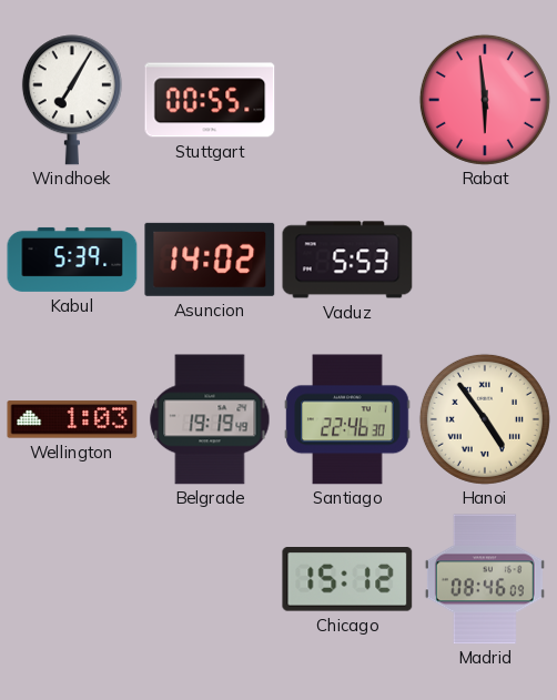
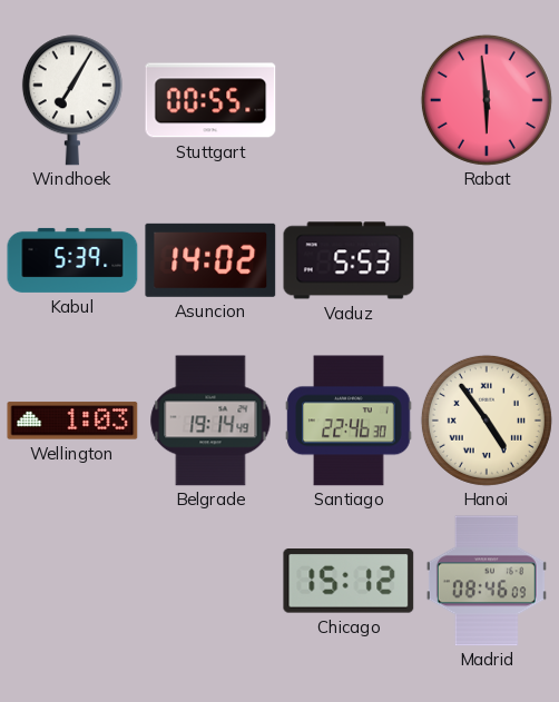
Belgrade: 19:19 -> 19:14 (210, 421)
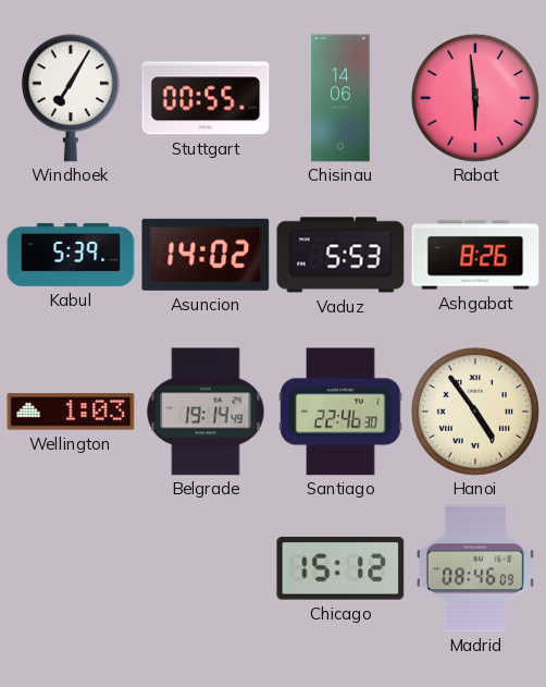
Chisinau: none -> 14:06 (340, 98)
Ashgabat: none -> 8:26 (475, 255)
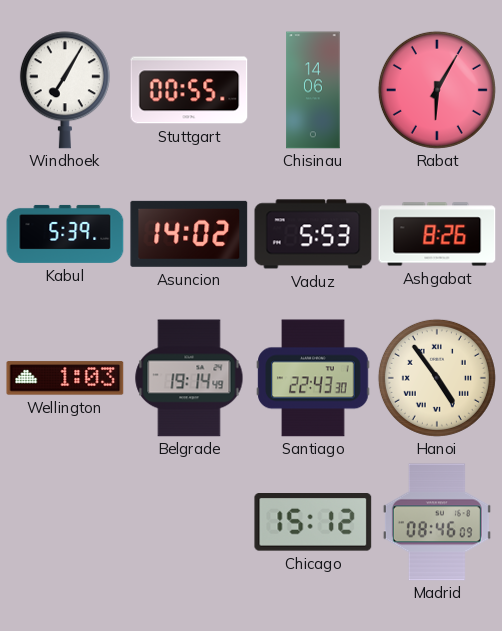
Rabat: 5:59 -> 6:05 (437, 90)
Santiago: 22:46 -> 22:43 (313, 378)
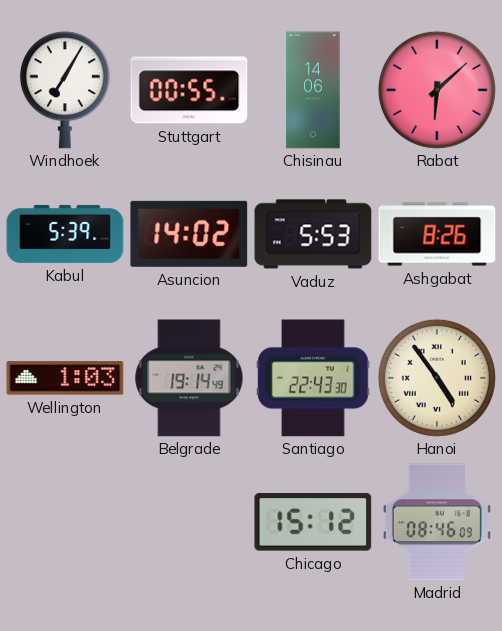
Rabat: 6:05 -> 6:08 (437, 90)
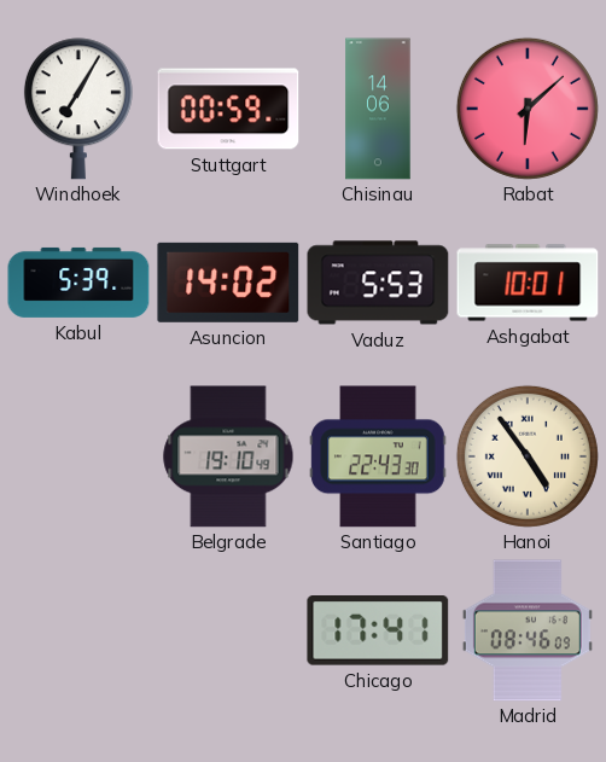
Stuttgart: 00:55 -> 00:59 (228, 109)
Ashgabat: 8:26 -> 10:01 (528, 283)
Wellington: 1:03 -> none (65, 378)
Belgrade: 19:14 -> 19:10 (228, 456)
Chicago: 15:12 -> 17:41 (378, 632)
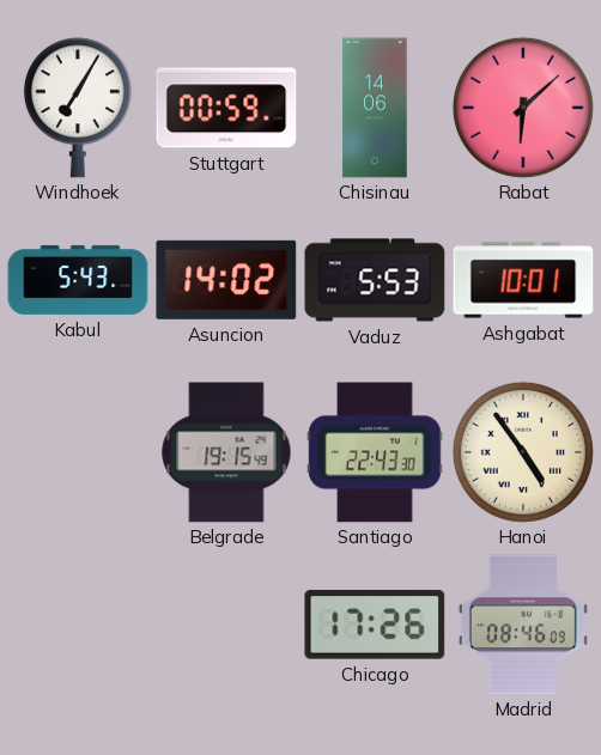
Kabul: 5:39 -> 5:43 (78, 280)
Belgrade: 19:10 -> 19:15 (226, 452)
Chicago: 17:41 -> 17:26 (375, 626)
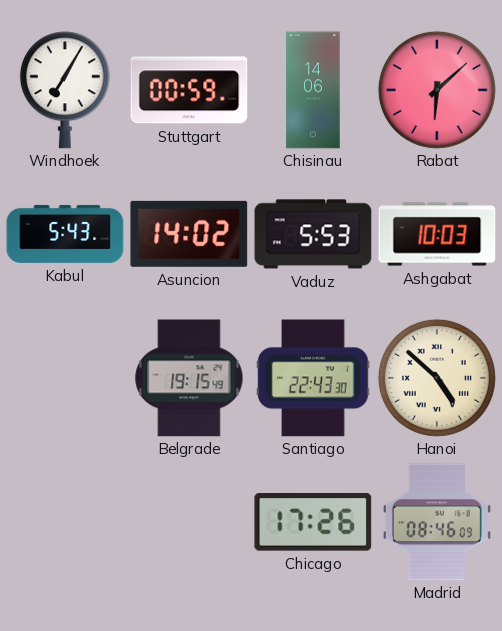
Ashgabat: 10:01 -> 10:03 (437, 234)
Hanoi: 4:54 -> 4:52 (437, 378)
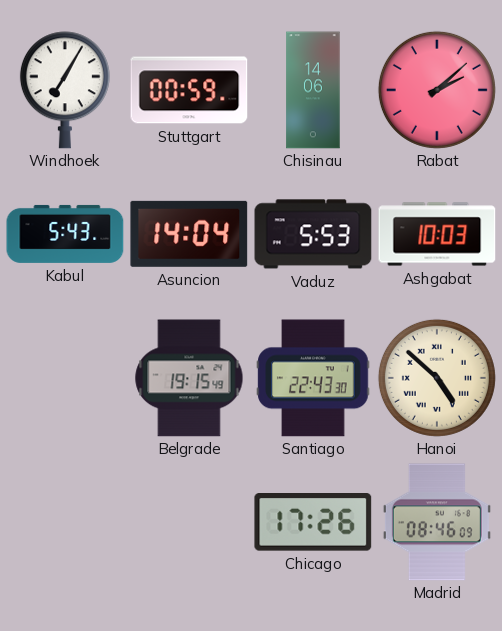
Rabat: 6:08 -> 2:08 (437, 90)
Asuncion: 14:02 -> 14:04 (189, 234)
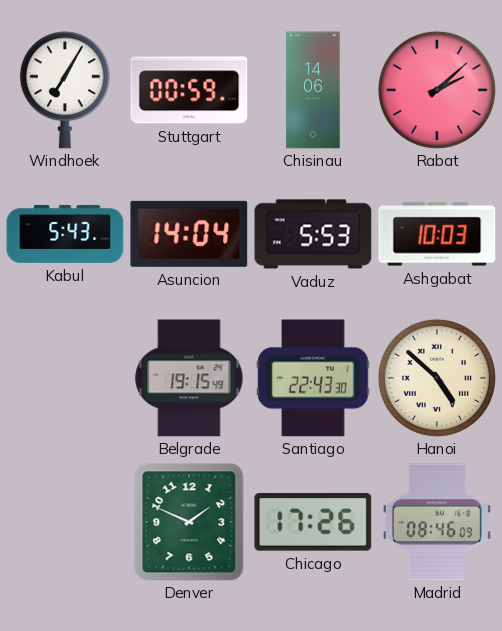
Denver: none -> 1:49 (189, 522)
